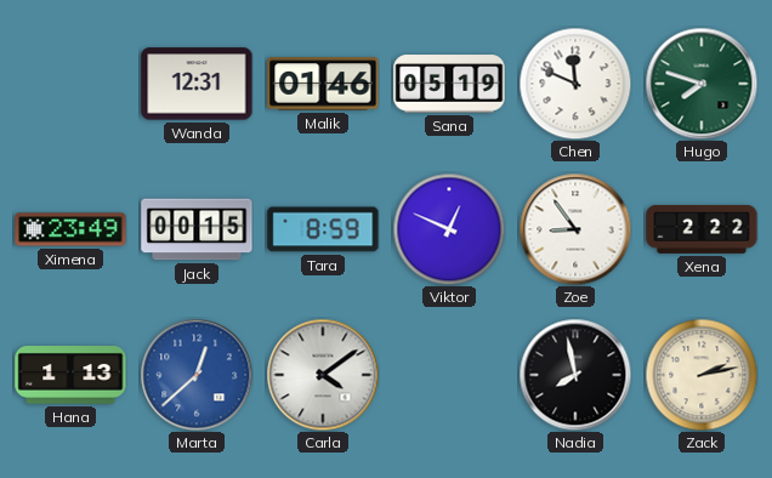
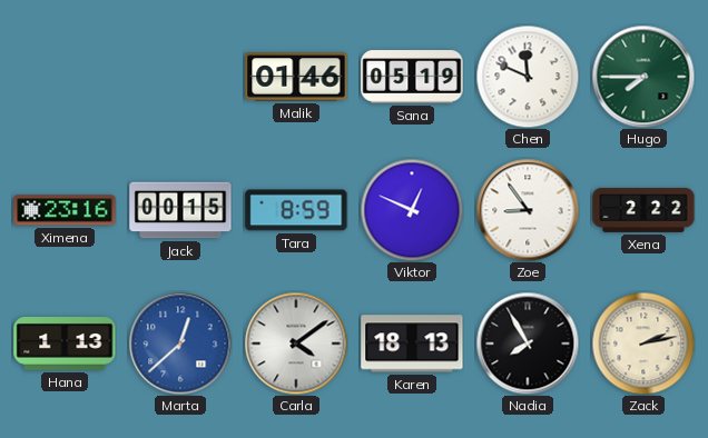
Wanda: 12:31 -> none (197, 84)
Hugo: 7:48 -> 7:45 (643, 77)
Ximena: 23:49 -> 23:16 (65, 210)
Karen: none -> 18:13 (412, 344)
Nadia: 7:58 -> 7:55 (528, 344)
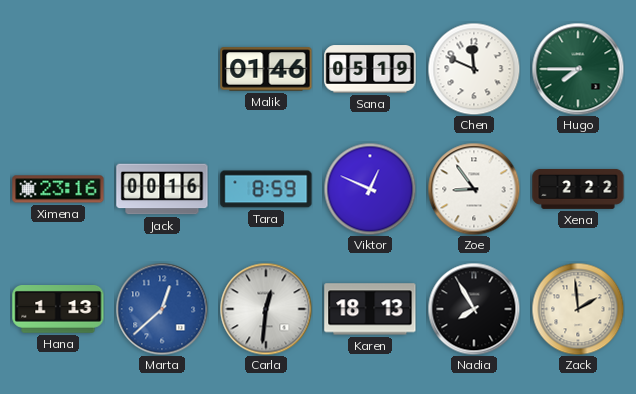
Jack: 00:15 -> 00:16 (162, 189)
Carla: 4:09 -> 12:31 (266, 309)
Zack: 2:13 -> 1:59 (578, 309)
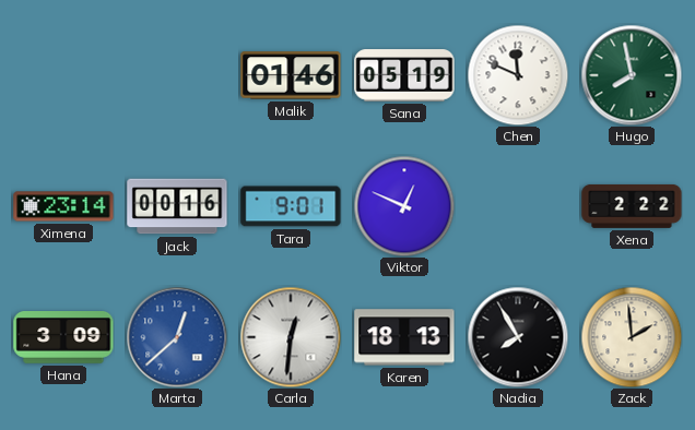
Hugo: 7:45 -> 7:58 (632, 75)
Ximena: 23:16 -> 23:14 (63, 206)
Tara: 8:59 -> 9:01 (291, 206)
Zoe: 8:54 -> none (474, 189)
Hana: 1:13 -> 3:09 (63, 338)
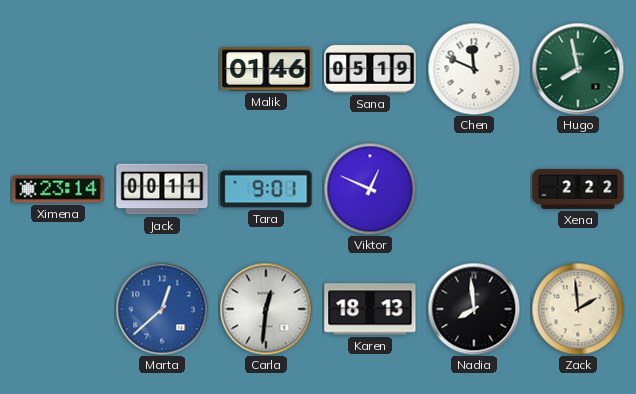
Jack: 00:16 -> 00:11 (162, 189)
Hana: 3:09 -> none (63, 338)
Nadia: 7:55 -> 7:59 (474, 309)
